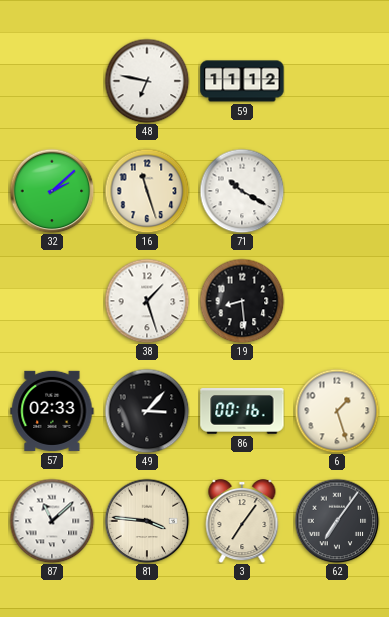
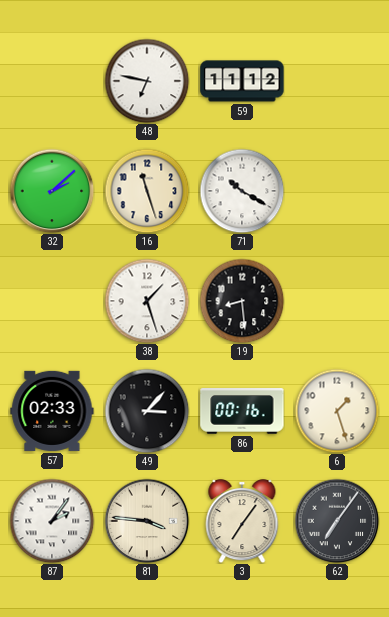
87: 11:08 -> 2:06 (52, 521)
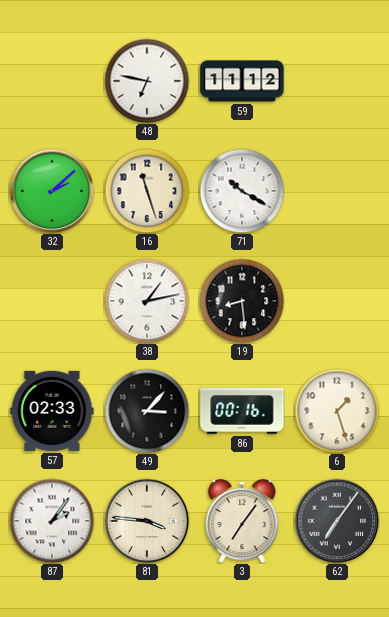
38: 1:27 -> 1:13 (147, 301)
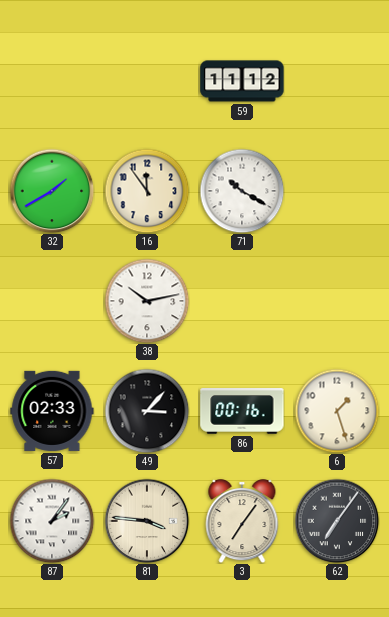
48: 6:47 -> none (147, 81)
32: 2:08 -> 1:40 (52, 191)
16: 11:27 -> 11:54 (147, 191)
38: 1:13 -> 10:13 (147, 301)
19: 8:29 -> none (242, 301)
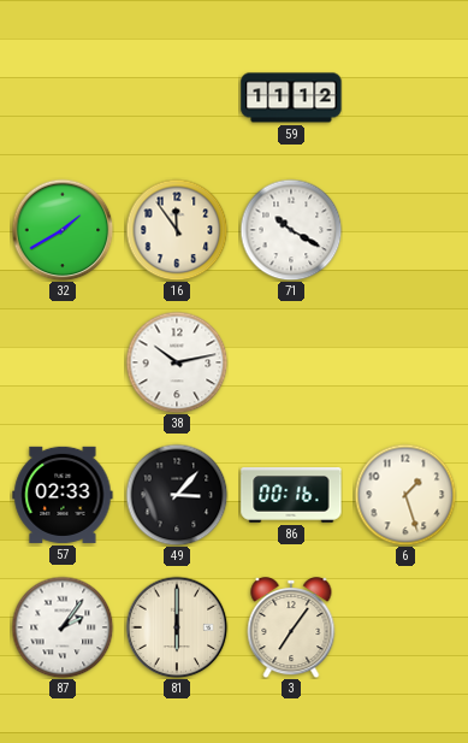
81: 3:46 -> 6:00 (177, 627)
62: 7:06 -> none (337, 521)
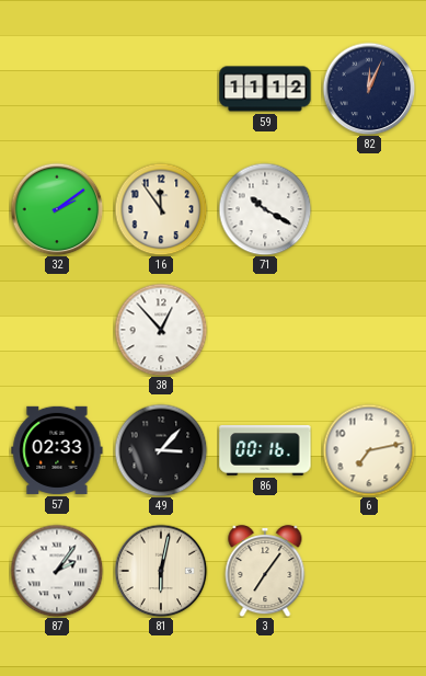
82: none -> 12:04 (369, 89)
32: 1:40 -> 2:09 (57, 209)
38: 10:13 -> 12:53 (161, 330)
6: 1:27 -> 7:13 (369, 450)
81: 6:00 -> 6:02 (161, 571)
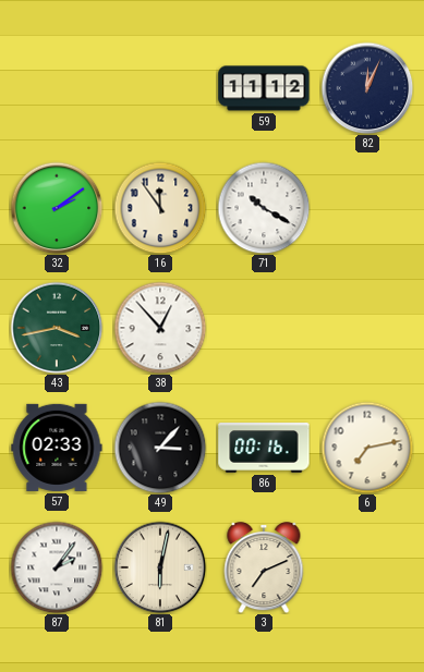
43: none -> 3:43 (57, 328)
3: 7:06 -> 7:11 (264, 569)
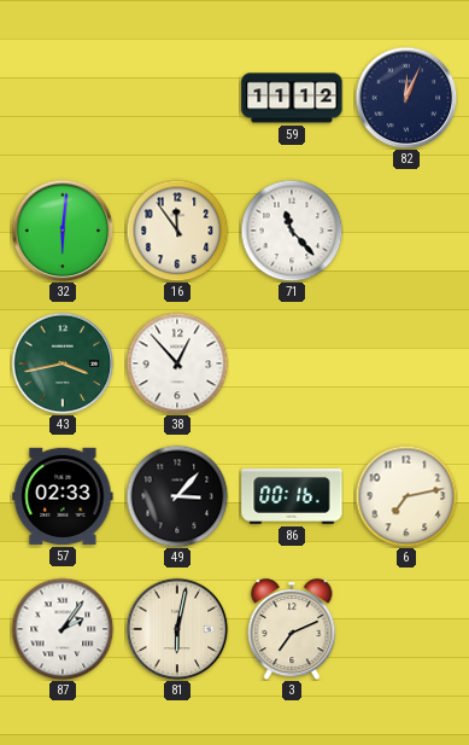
32: 2:09 -> 6:01 (63, 231)
71: 10:20 -> 11:23 (292, 231)
